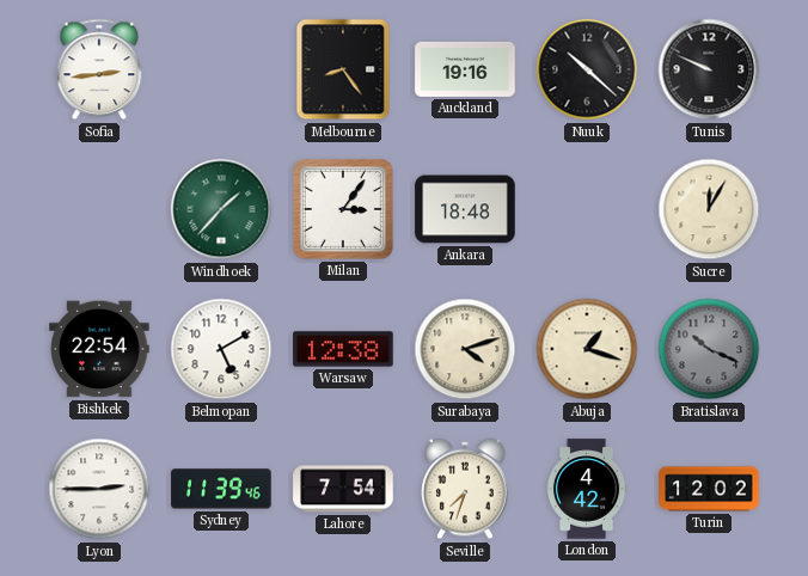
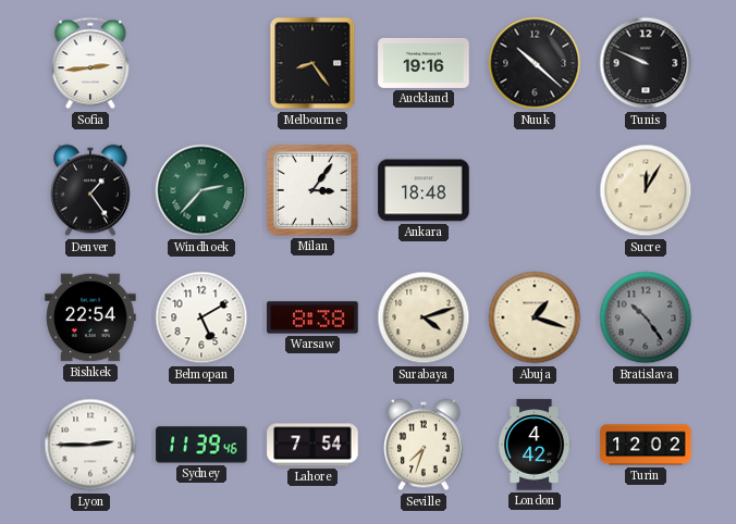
Denver: none -> 1:24 (90, 190)
Windhoek: 1:37 -> 2:37 (201, 190)
Warsaw: 12:38 -> 8:38 (312, 317)
Bratislava: 10:19 -> 10:24 (646, 317)
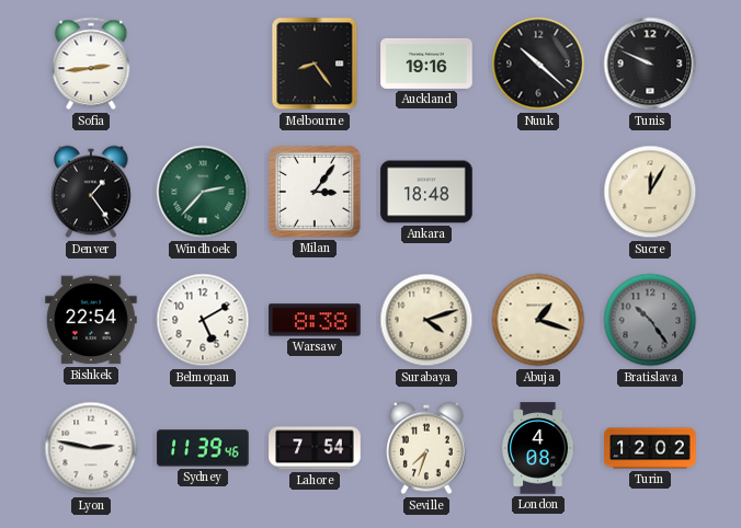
Lyon: 2:45 -> 2:47 (91, 448)
London: 4:42 -> 4:08 (538, 448)
